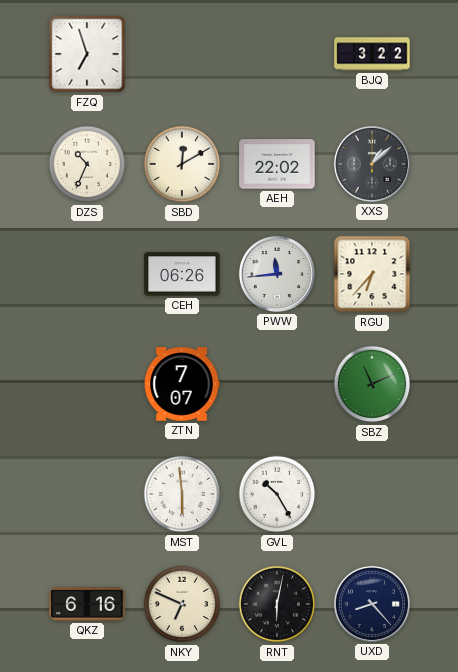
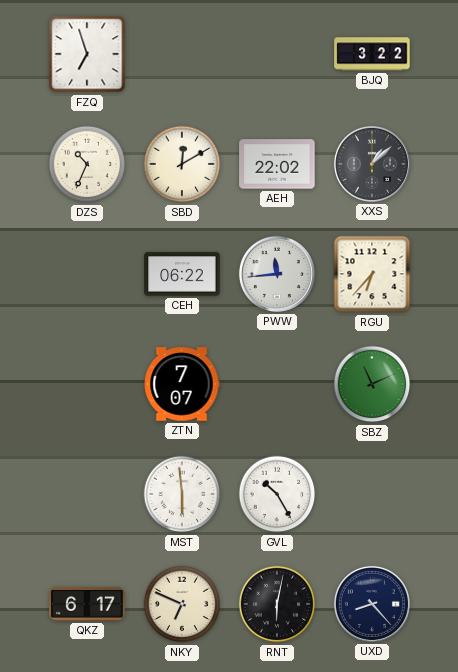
CEH: 06:26 -> 06:22 (182, 274)
QKZ: 6:16 -> 6:17 (87, 604)
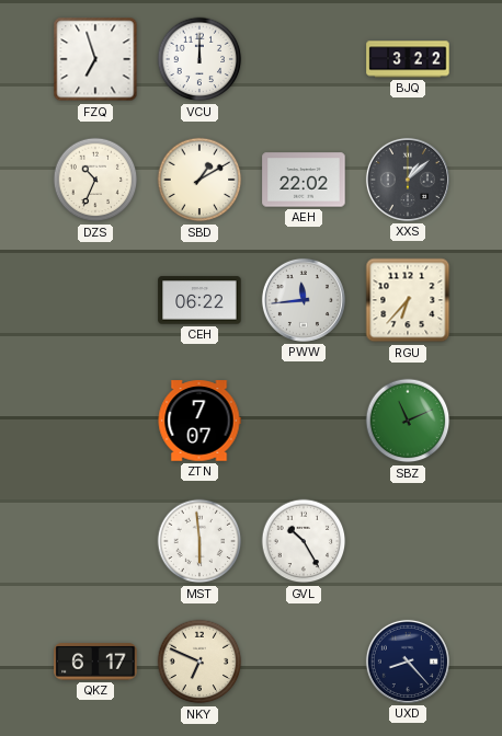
VCU: none -> 12:00 (199, 59)
SBD: 12:10 -> 1:10 (199, 180)
RNT: 6:02 -> none (277, 604)
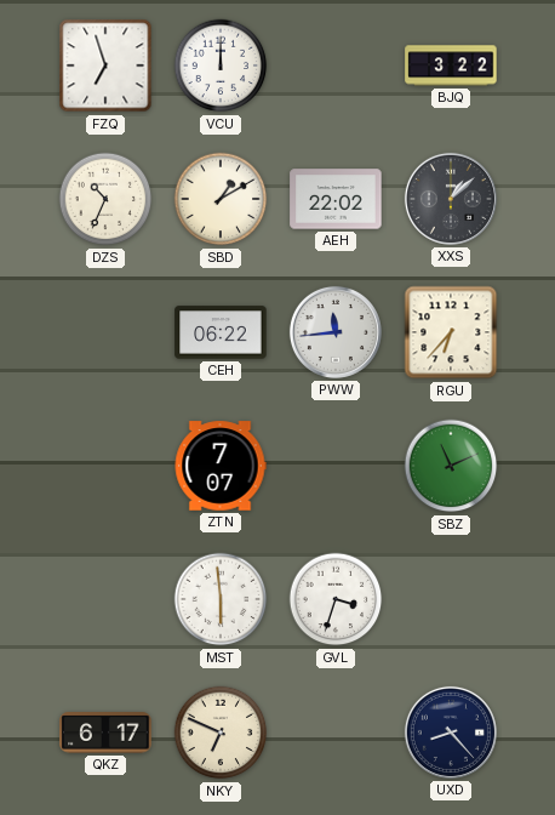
GVL: 10:25 -> 3:33 (336, 599)
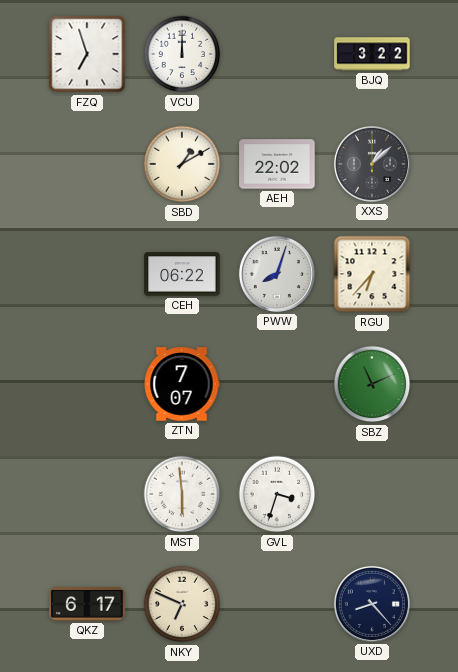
DZS: 10:34 -> none (105, 199)
PWW: 11:44 -> 8:03 (277, 274)
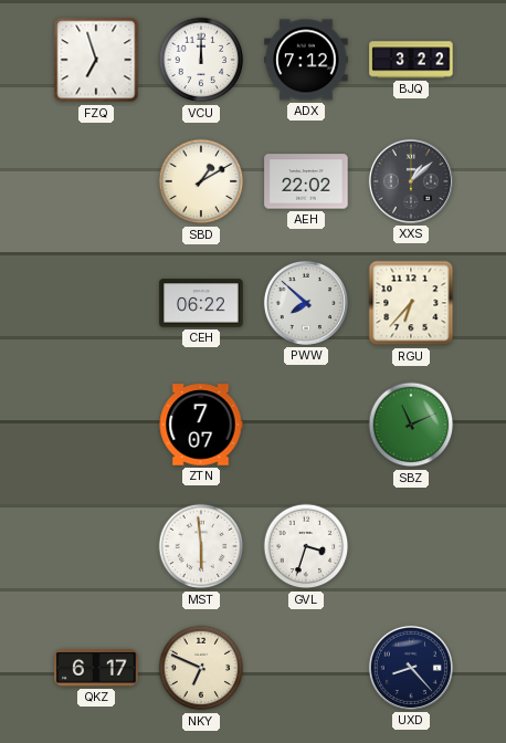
ADX: none -> 7:12 (306, 60)
PWW: 8:03 -> 7:52 (306, 303)
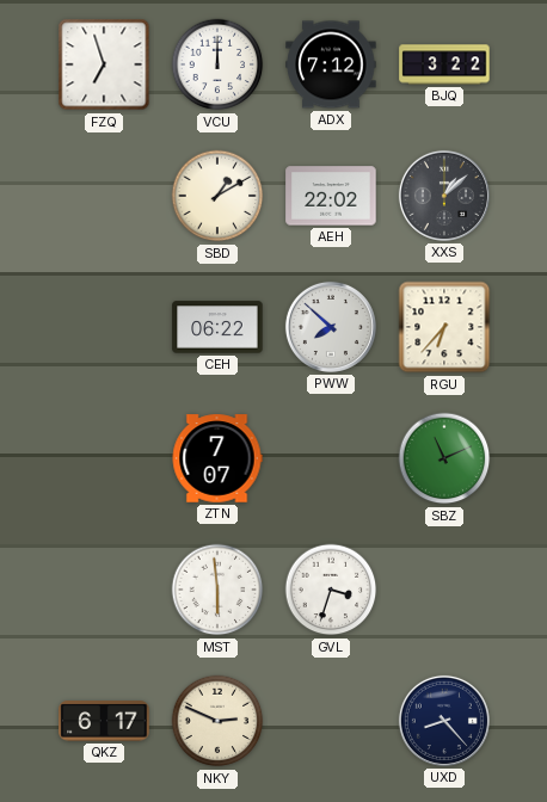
NKY: 6:49 -> 2:49 (217, 721)
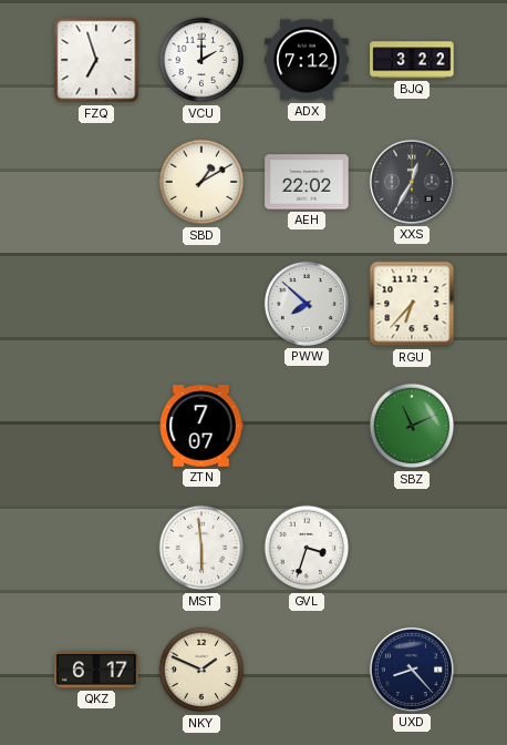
VCU: 12:00 -> 2:00 (201, 60)
XXS: 1:08 -> 12:35 (412, 182)
CEH: 06:22 -> none (217, 327)
NKY: 2:49 -> 1:49 (201, 670)
